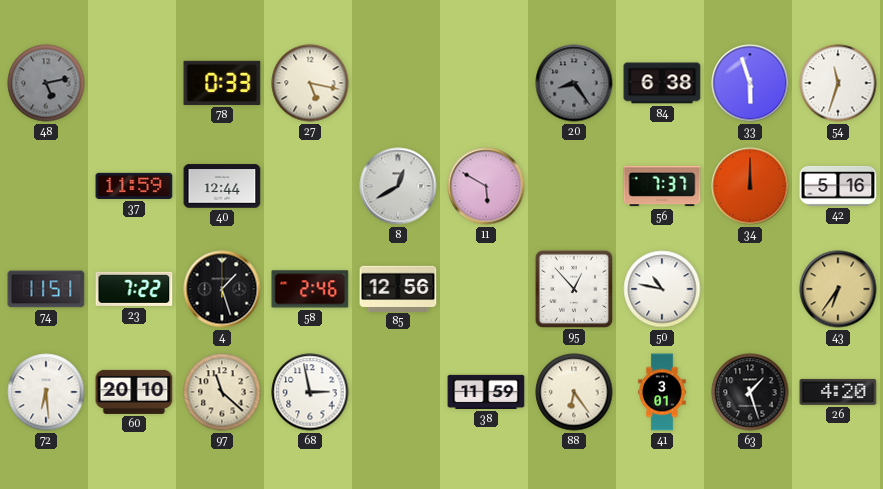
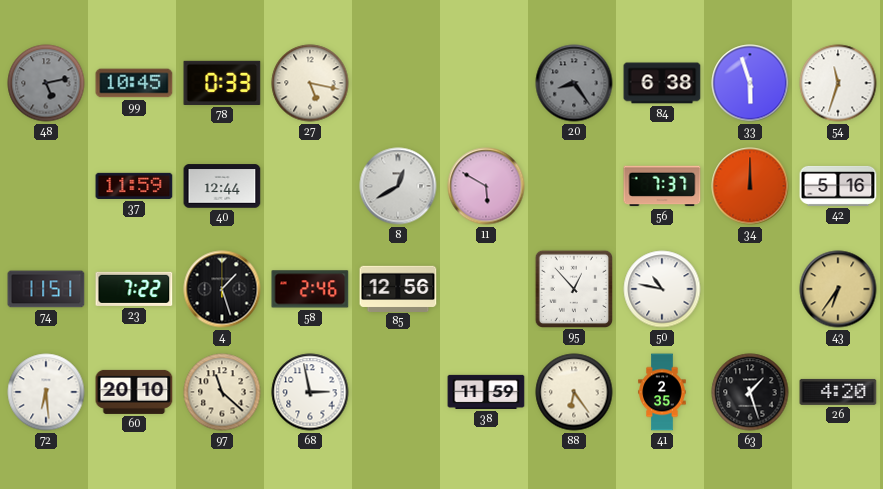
99: none -> 10:45 (134, 83)
41: 3:01 -> 2:35 (662, 392)
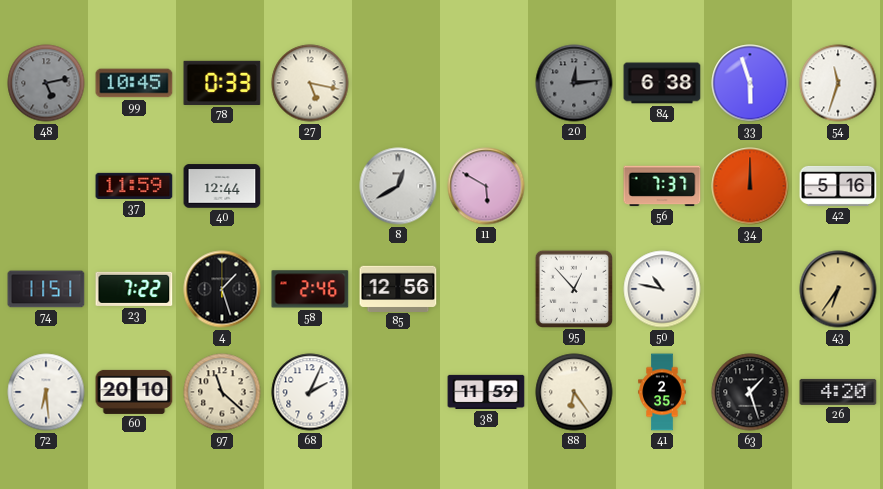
20: 8:24 -> 12:14 (574, 83)
68: 2:58 -> 2:04 (310, 392)
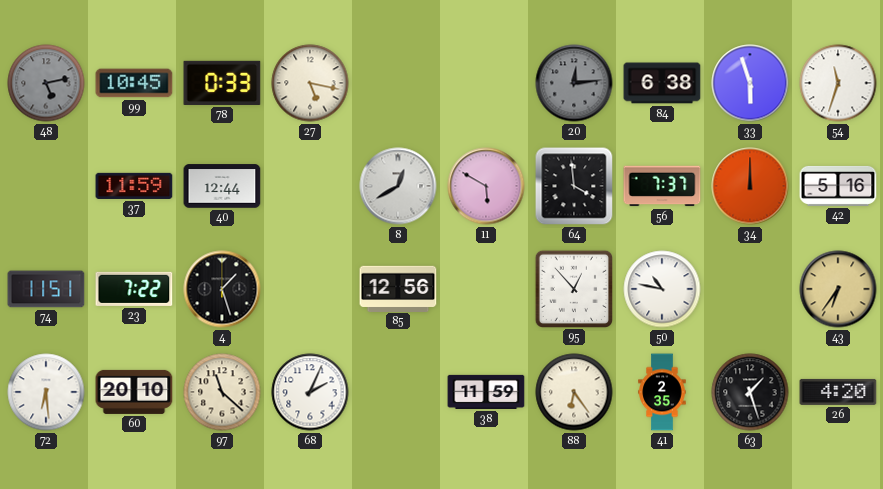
64: none -> 3:59 (574, 186)
58: 2:46 -> none (310, 289)
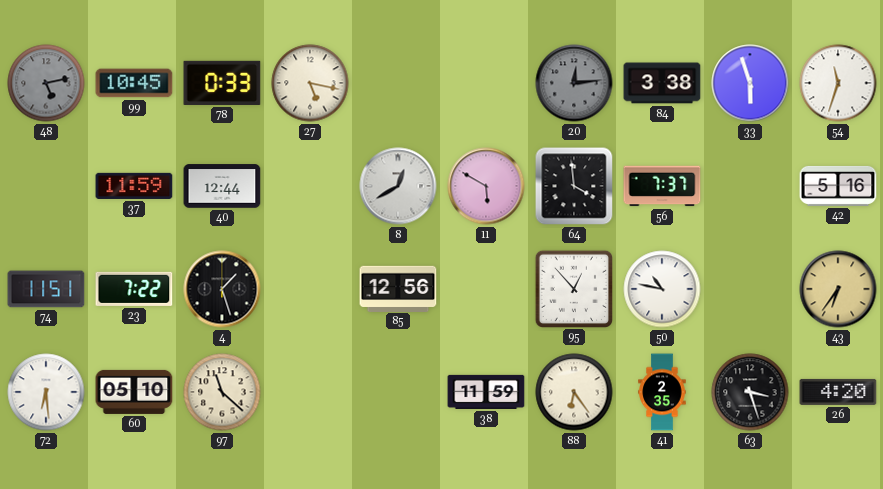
84: 6:38 -> 3:38 (662, 83)
34: 12:00 -> none (750, 186)
60: 20:10 -> 05:10 (134, 392)
68: 2:04 -> none (310, 392)
63: 1:27 -> 3:27 (750, 392)
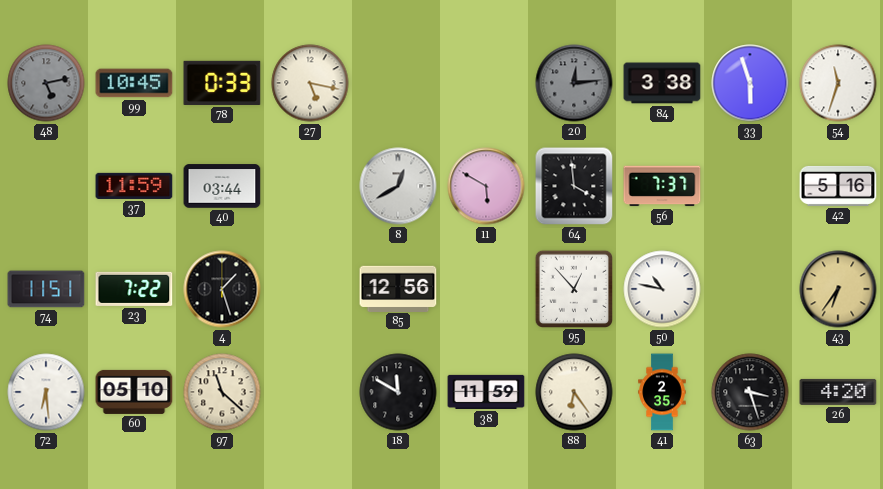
40: 12:44 -> 03:44 (222, 186)
18: none -> 11:50 (398, 392)
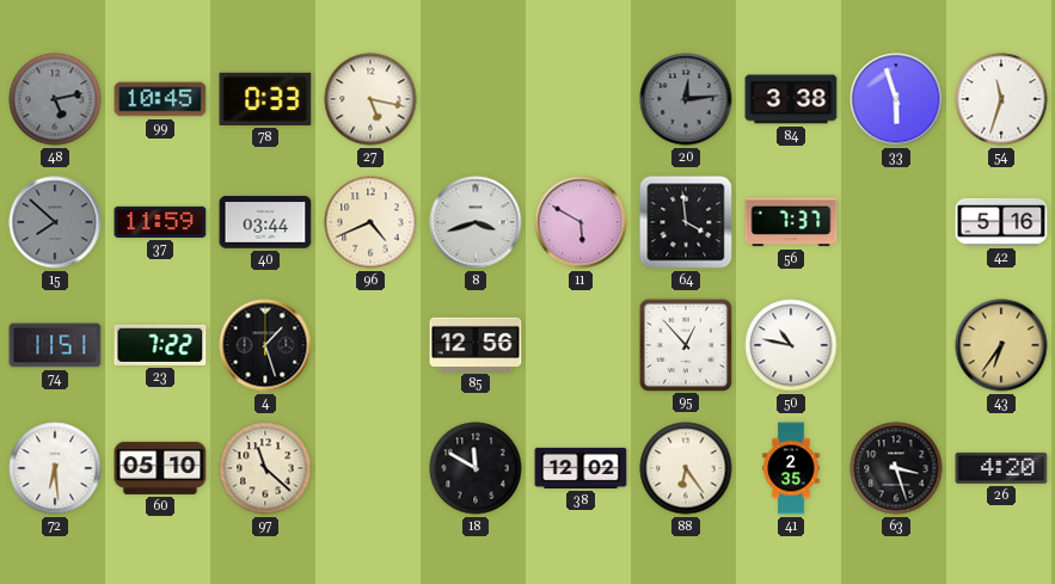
15: none -> 7:52 (55, 222)
96: none -> 4:41 (370, 222)
8: 12:40 -> 3:42 (476, 222)
38: 11:59 -> 12:02 (581, 468)
